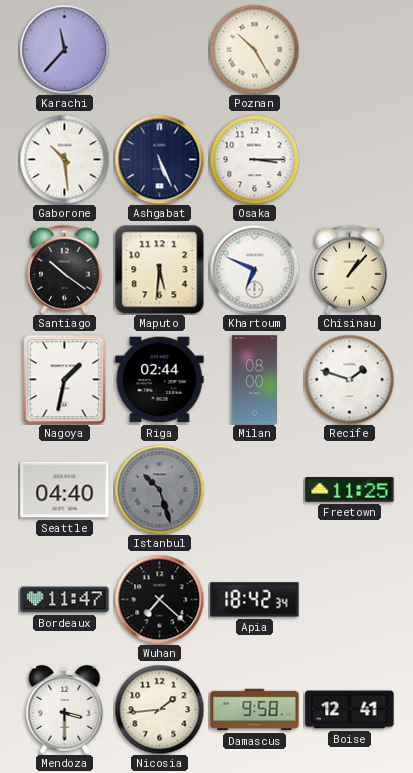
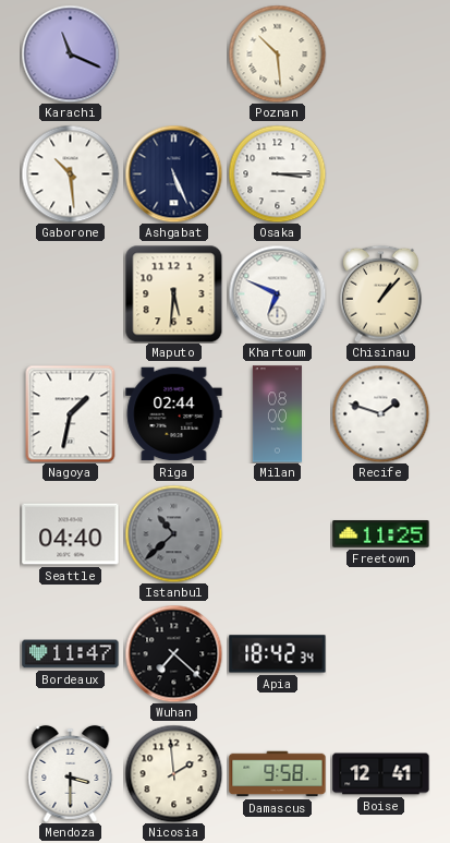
Karachi: 11:37 -> 11:19 (70, 53)
Poznan: 10:25 -> 10:29 (277, 53)
Santiago: 10:21 -> none (65, 269)
Istanbul: 10:27 -> 10:38 (173, 533)
Nicosia: 1:44 -> 1:59 (173, 773)
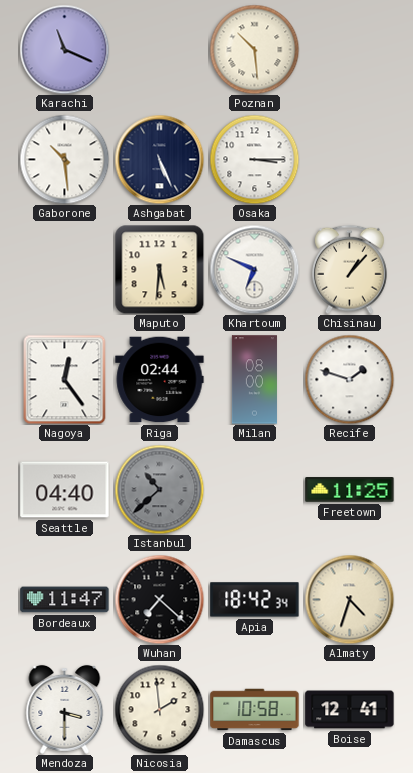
Nagoya: 1:32 -> 12:24 (65, 379)
Almaty: none -> 4:33 (349, 599)
Damascus: 9:58 -> 10:58 (255, 710)
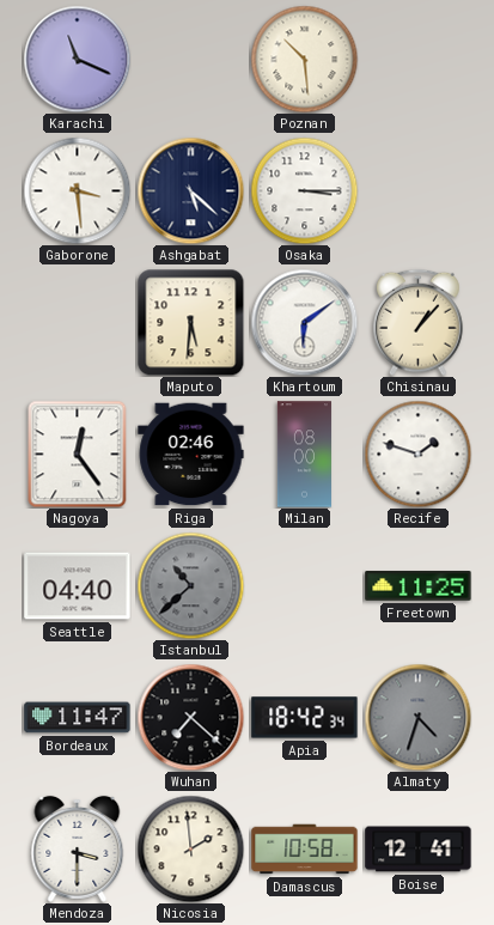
Gaborone: 10:29 -> 3:29 (77, 190)
Ashgabat: 5:26 -> 5:22 (190, 190)
Khartoum: 6:49 -> 6:09 (304, 322)
Riga: 02:44 -> 02:46 (191, 455)
Almaty dial: cream -> grey (417, 717)
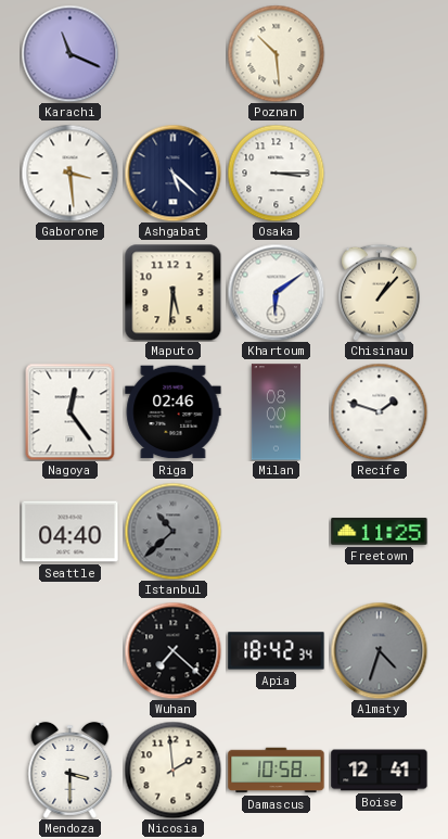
Bordeaux: 11:47 -> none (78, 718)
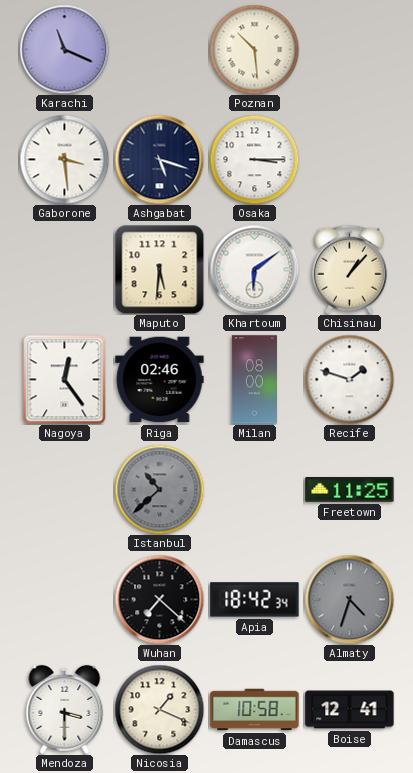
Ashgabat: 5:22 -> 5:18 (159, 159)
Seattle: 04:40 -> none (71, 532)
Nicosia: 1:59 -> 1:19 (159, 709)
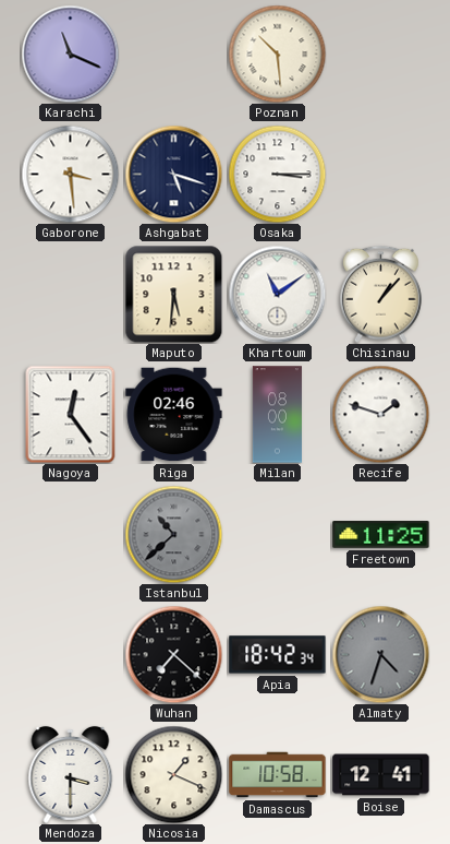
Khartoum: 6:09 -> 11:09 (277, 294)
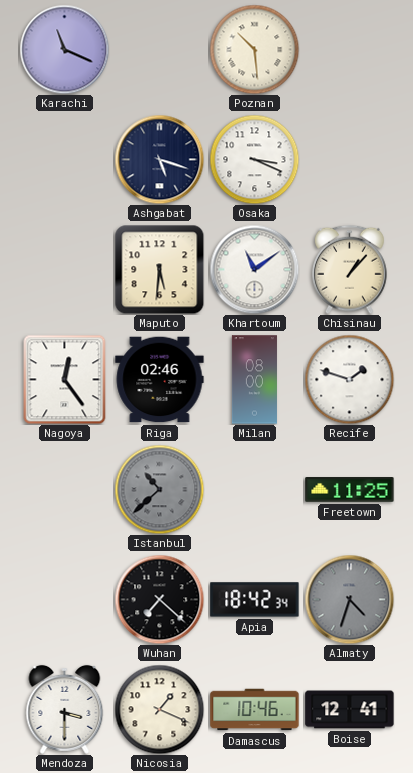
Gaborone: 3:29 -> none (70, 174)
Osaka: 3:15 -> 3:19 (254, 159)
Damascus: 10:58 -> 10:46 (255, 710)
